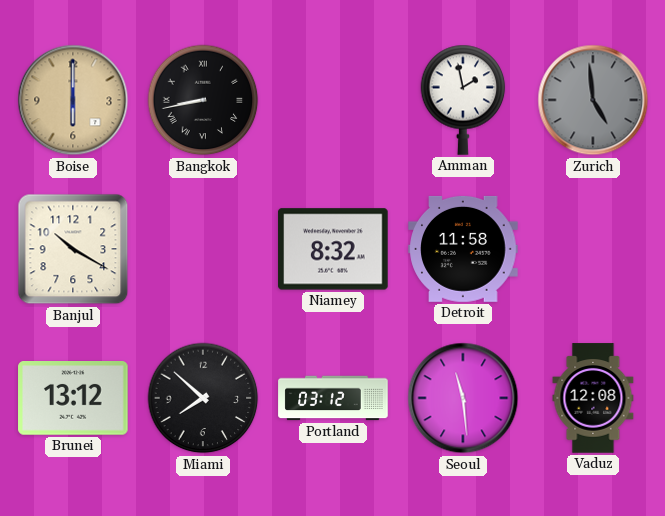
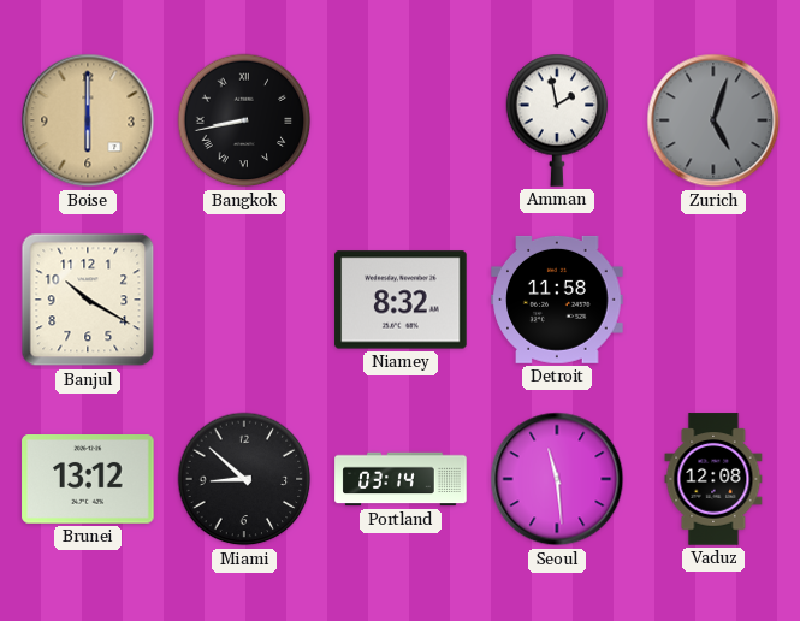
Zurich: 4:59 -> 5:03 (713, 120)
Miami: 7:52 -> 8:52 (244, 479)
Portland: 03:12 -> 03:14 (401, 479)
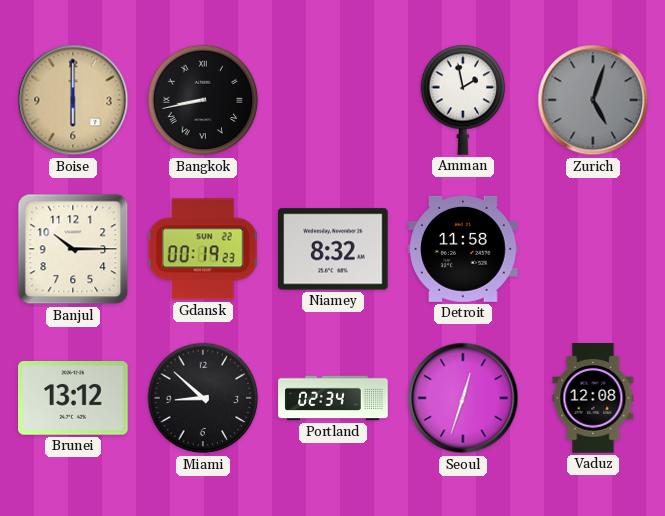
Banjul: 10:20 -> 10:15 (73, 249)
Gdansk: none -> 00:19 (203, 249)
Portland: 03:14 -> 02:34 (333, 398)
Seoul: 11:29 -> 12:33 (463, 398)
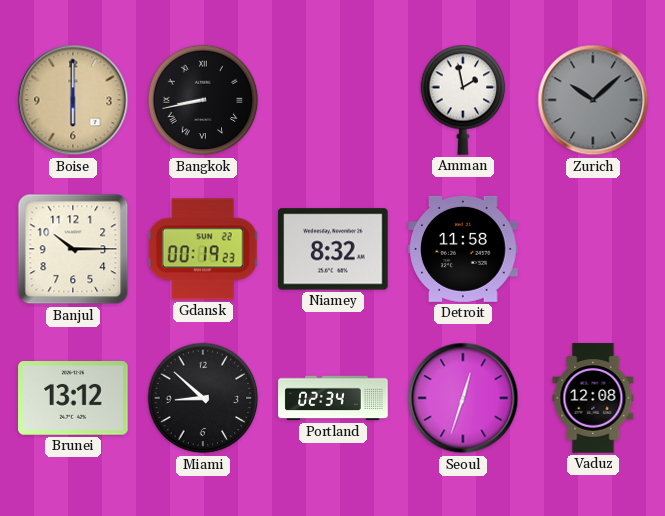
Zurich: 5:03 -> 10:08 (593, 100)
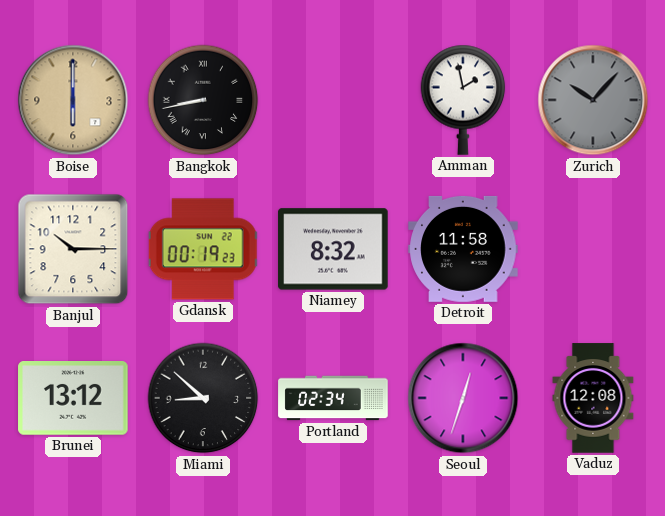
Zurich: 10:08 -> 10:07 (593, 100)
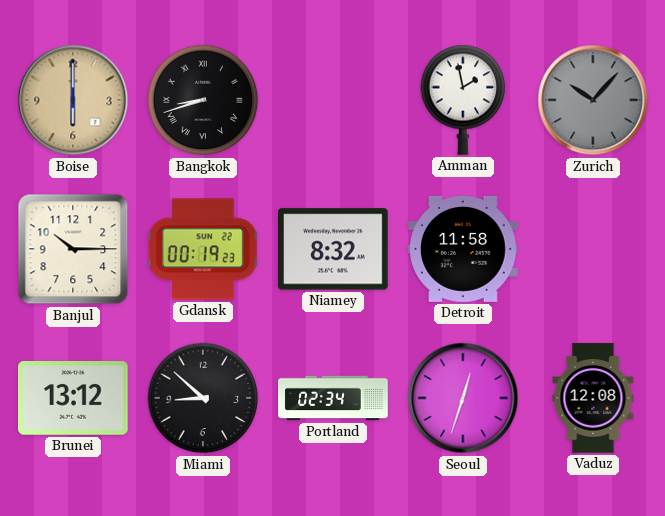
Bangkok: 8:43 -> 8:42 (203, 100)
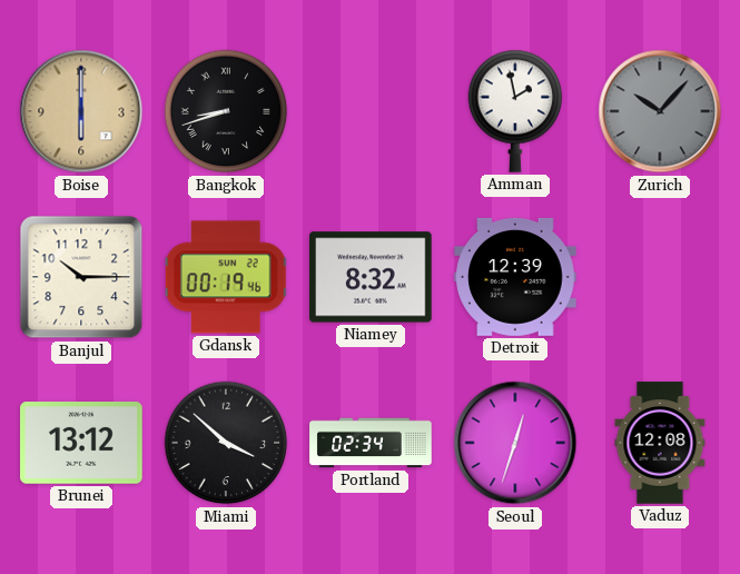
Gdansk: 00:19:23 -> 00:19:46 (226, 277)
Detroit: 11:58 -> 12:39 (515, 277)
Miami: 8:52 -> 3:52 (226, 443)
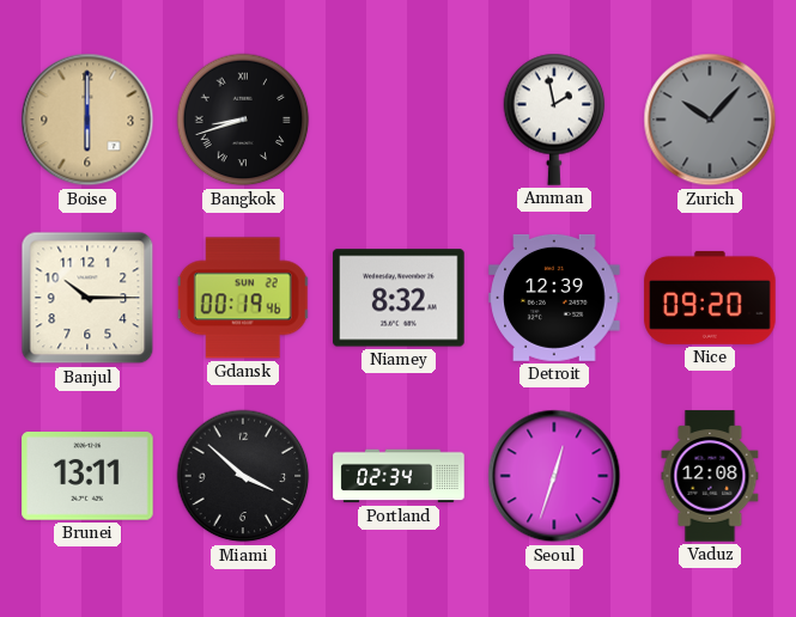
Nice: none -> 09:20 (710, 298)
Brunei: 13:12 -> 13:11 (87, 477)
